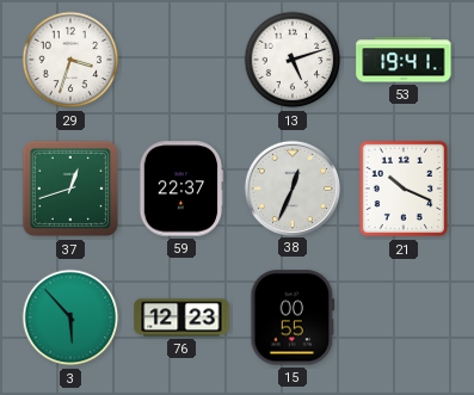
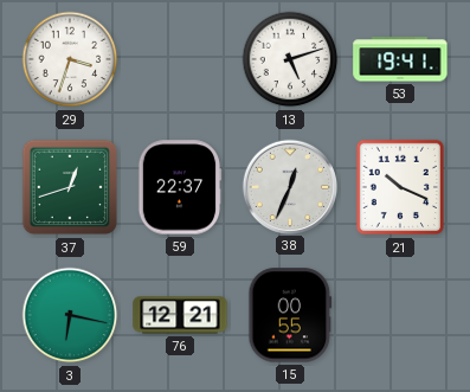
3: 5:53 -> 6:17 (70, 315)
76: 12:23 -> 12:21 (180, 315)
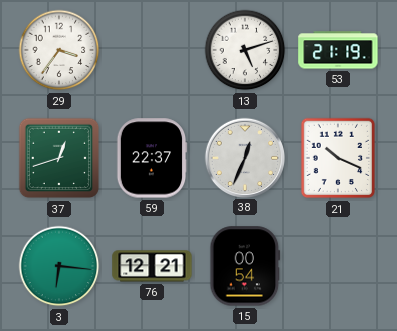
29: 3:33 -> 3:36 (59, 50)
53: 19:41 -> 21:19 (338, 50)
3: 6:17 -> 6:16 (59, 266)
15: 00:55 -> 00:54 (245, 266)
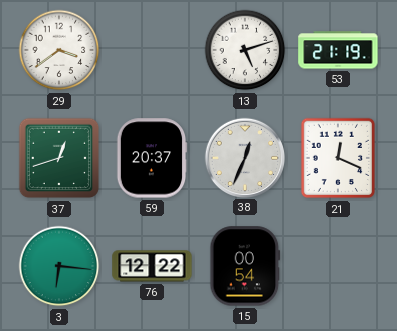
29: 3:36 -> 3:39 (59, 50)
59: 22:37 -> 20:37 (152, 158)
21: 10:19 -> 12:19 (337, 158)
76: 12:21 -> 12:22 (152, 266)
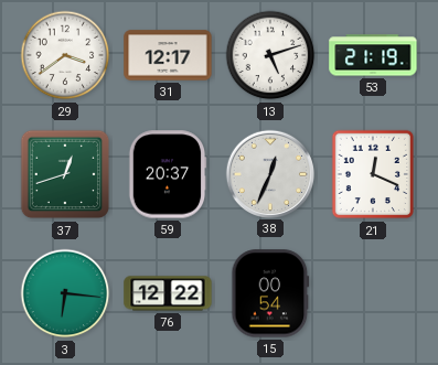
31: none -> 12:17 (168, 55)
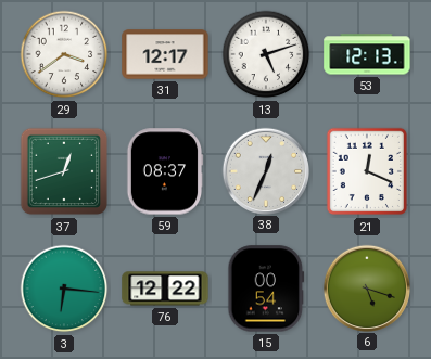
53: 21:19 -> 12:13 (367, 54)
59: 20:37 -> 08:37 (165, 171)
6: none -> 5:18 (366, 287)
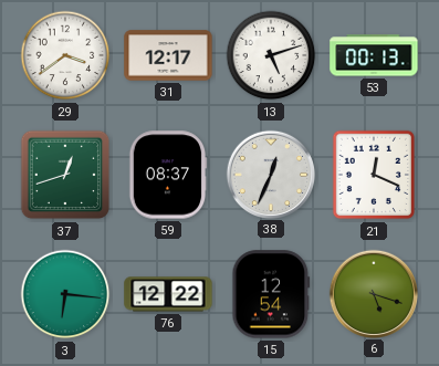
53: 12:13 -> 00:13 (374, 55)
15: 00:54 -> 12:54 (271, 294)
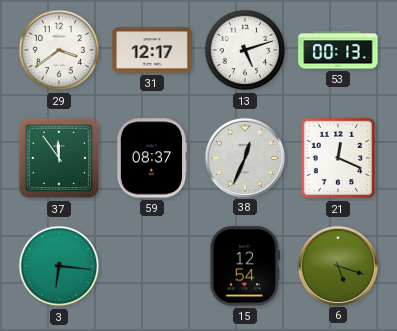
37: 12:42 -> 11:54 (59, 158)
76: 12:22 -> none (168, 294)
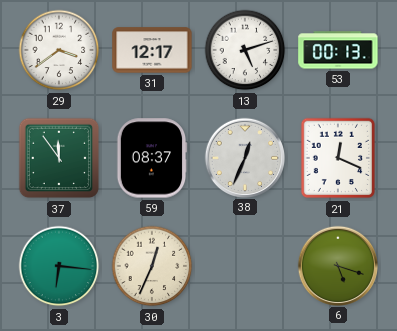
30: none -> 12:34 (152, 266)
15: 12:54 -> none (245, 266)
